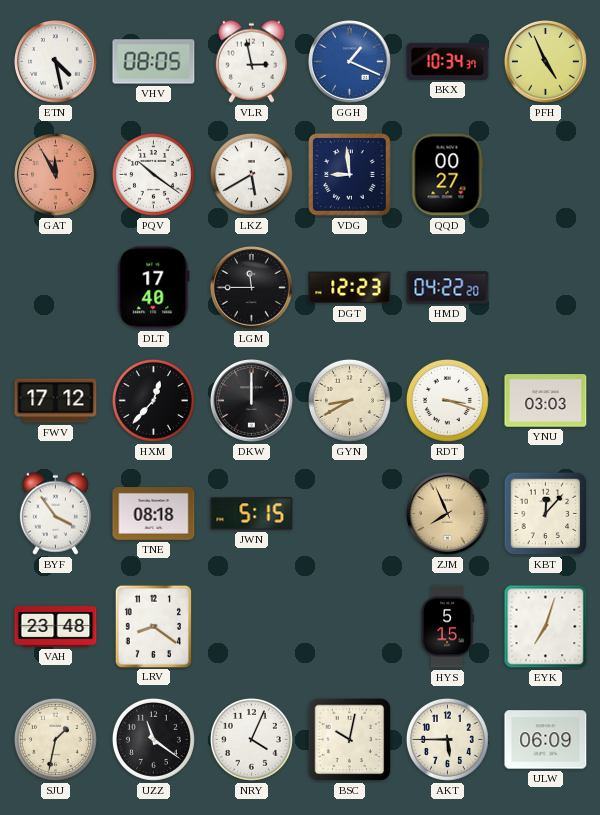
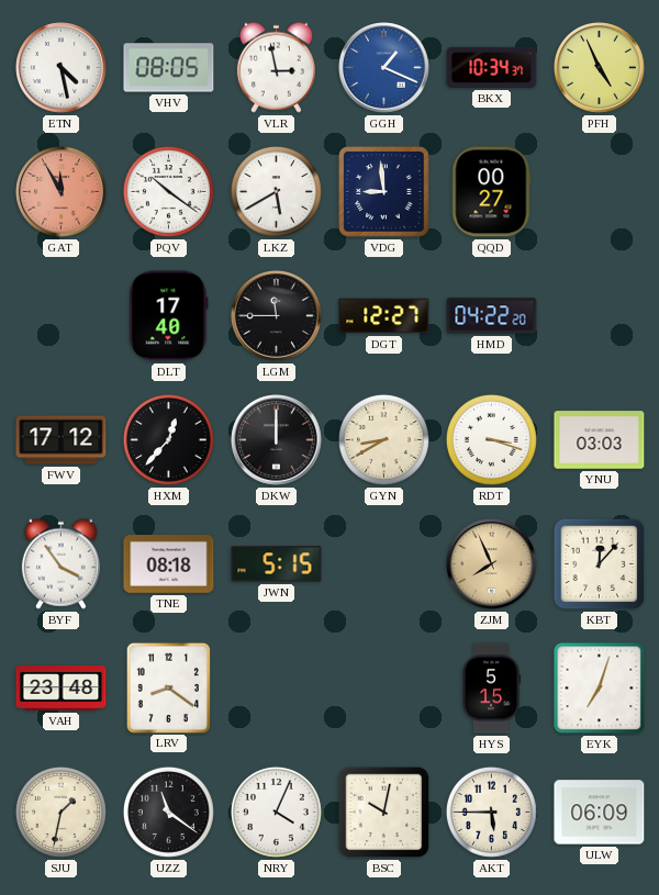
DGT: 12:23 -> 12:27 (384, 316)
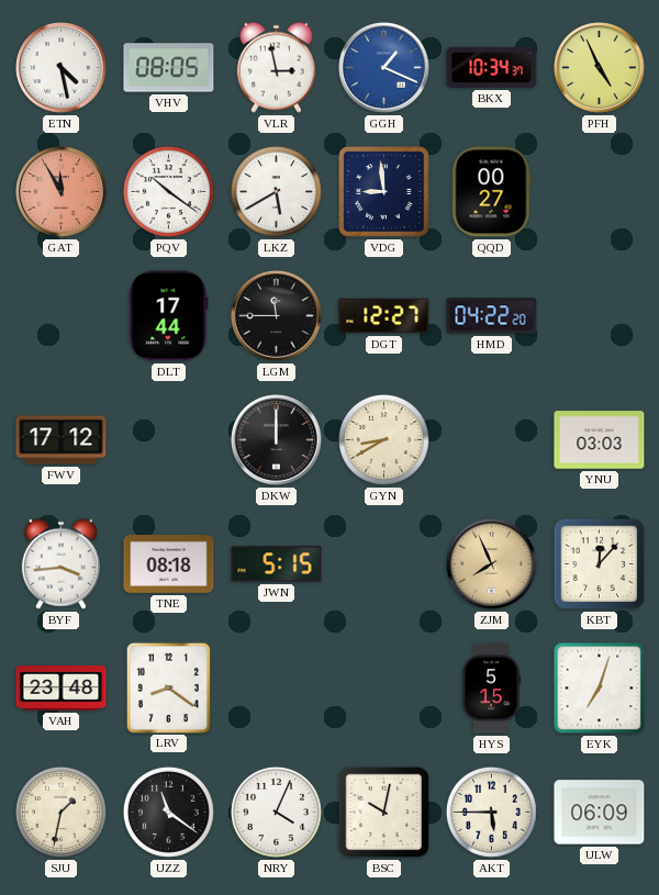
DLT: 17:40 -> 17:44 (169, 316)
HXM: 12:37 -> none (168, 439)
RDT: 3:18 -> none (491, 439)
BYF: 3:54 -> 3:44 (60, 563)
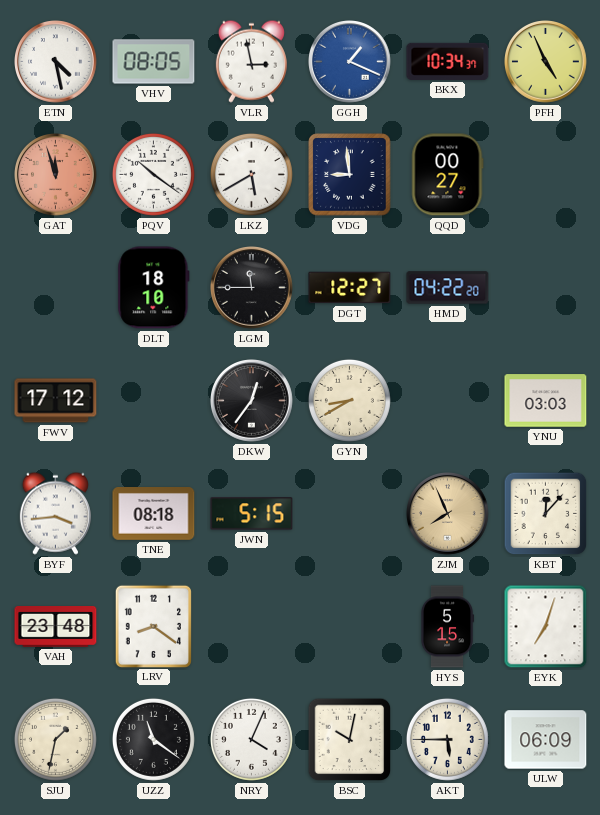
GAT: 11:55 -> 11:57 (56, 175)
DLT: 17:44 -> 18:10 (154, 288)
DKW: 12:00 -> 12:36 (252, 401)
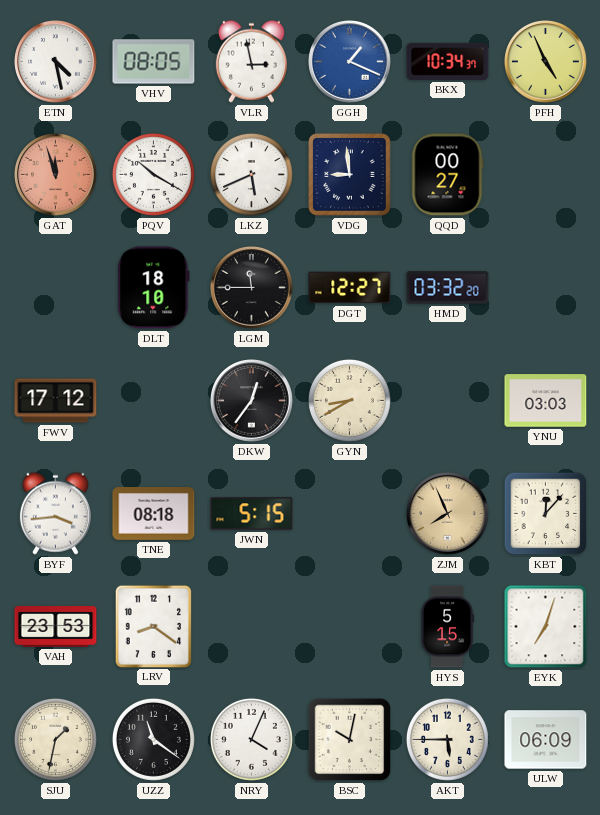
PQV: 10:21 -> 10:20 (153, 174)
LKZ: 5:40 -> 5:41 (251, 174)
HMD: 04:22 -> 03:32 (448, 288)
VAH: 23:48 -> 23:53 (56, 627)
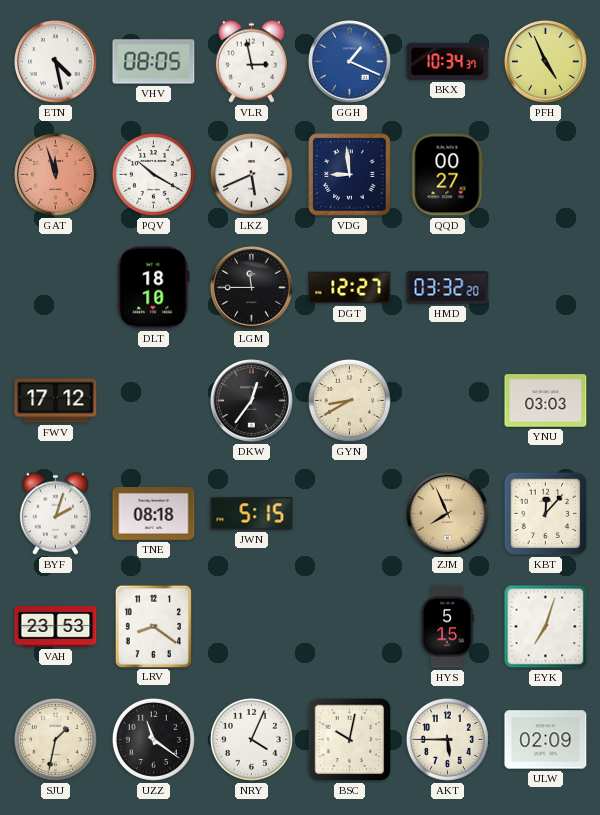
BYF: 3:44 -> 2:03 (55, 513)
ULW: 06:09 -> 02:09 (546, 740)
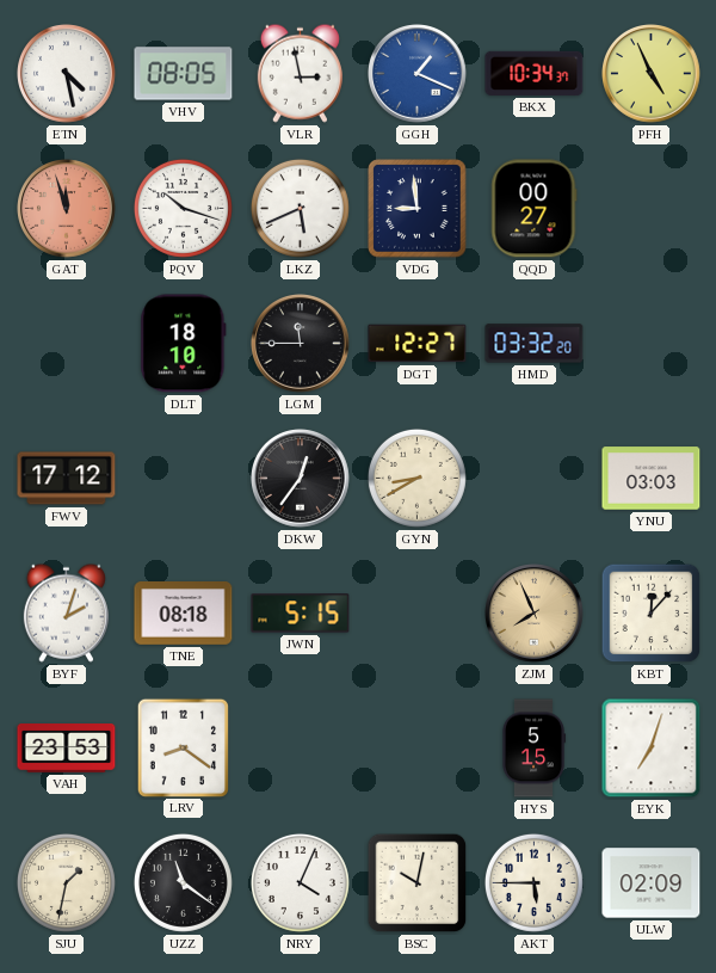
PQV: 10:20 -> 10:18 (183, 208)
